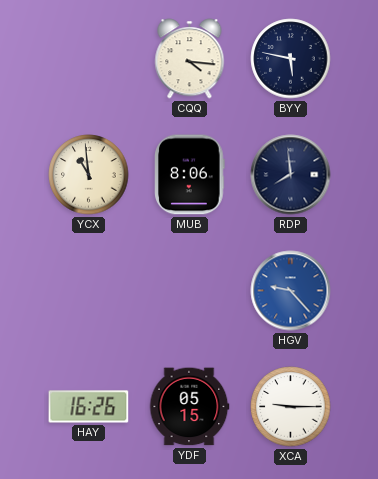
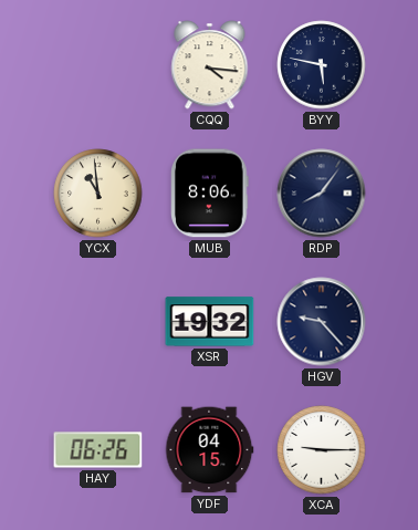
RDP: 7:59 -> 8:06 (322, 194)
XSR: none -> 19:32 (210, 322)
HGV dial: blue -> navy (322, 322)
HAY: 16:26 -> 06:26 (98, 450)
YDF: 05:15 -> 04:15 (209, 450)
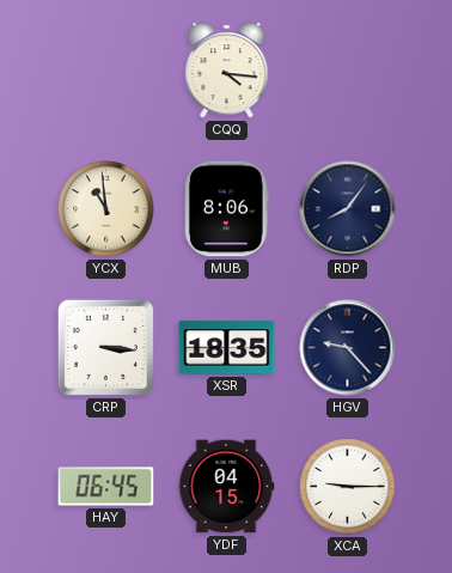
BYY: 5:47 -> none (322, 65)
CRP: none -> 3:16 (105, 347)
XSR: 19:32 -> 18:35 (227, 348)
HAY: 06:26 -> 06:45 (106, 487)
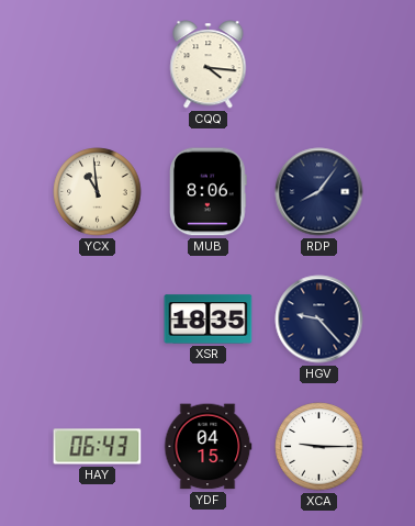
CRP: 3:16 -> none (105, 347)
HAY: 06:45 -> 06:43 (98, 447)
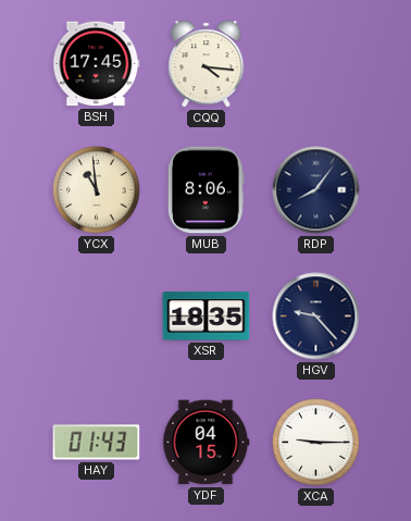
BSH: none -> 17:45 (97, 64)
HAY: 06:43 -> 01:43 (97, 443)
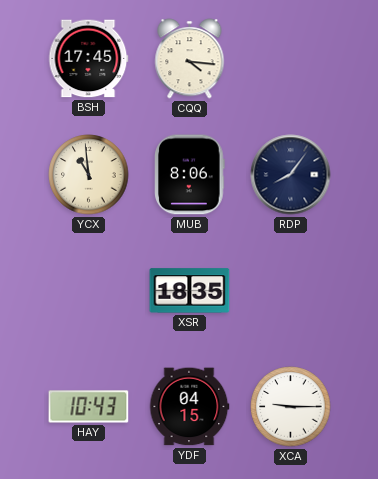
HGV: 9:23 -> none (316, 317)
HAY: 01:43 -> 10:43 (89, 407)
